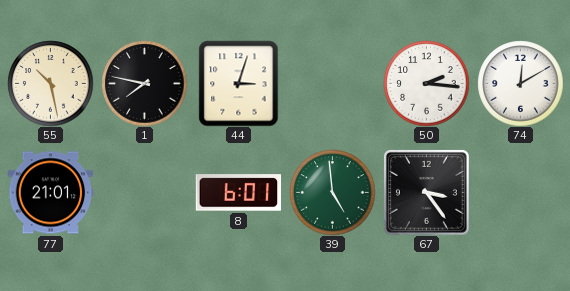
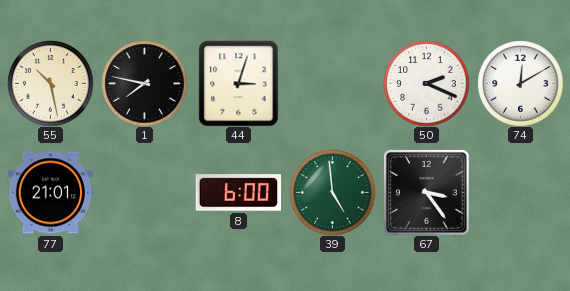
50: 2:16 -> 2:19 (426, 83)
8: 6:01 -> 6:00 (238, 193)
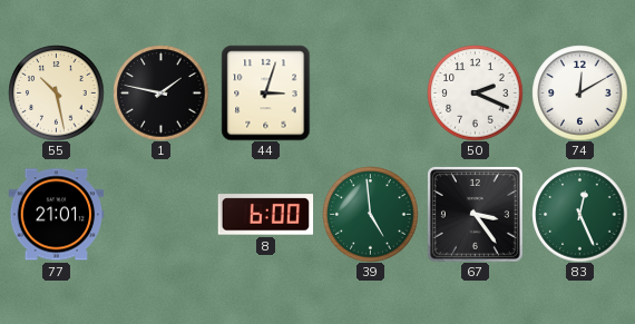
1: 7:47 -> 1:47 (160, 92)
83: none -> 12:26 (579, 214)
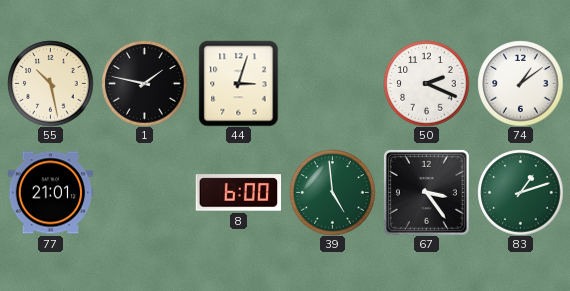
74: 12:10 -> 1:09 (520, 83)
83: 12:26 -> 1:12 (520, 192)
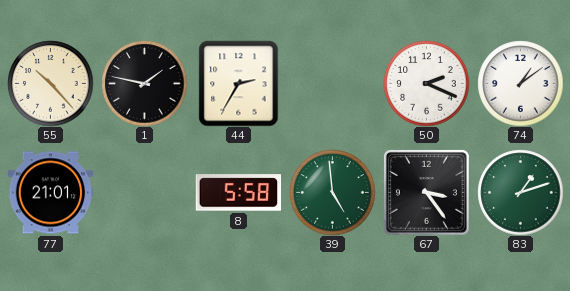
55: 10:28 -> 10:23 (50, 83)
44: 3:03 -> 2:35 (239, 83)
8: 6:00 -> 5:58 (238, 193)
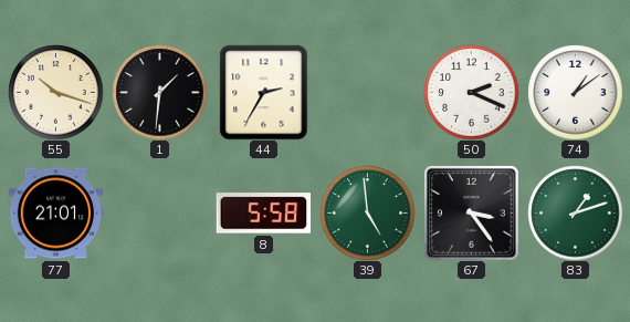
55: 10:23 -> 10:18 (55, 92)
1: 1:47 -> 1:31 (159, 92)
